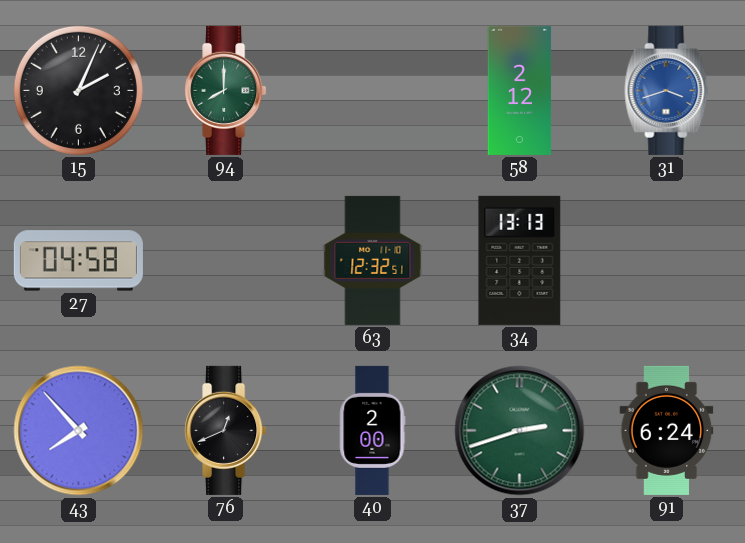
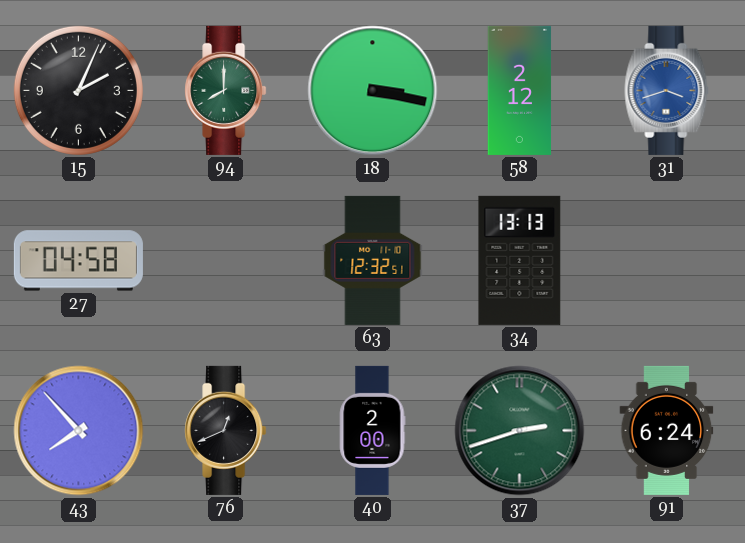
18: none -> 3:17 (373, 91)
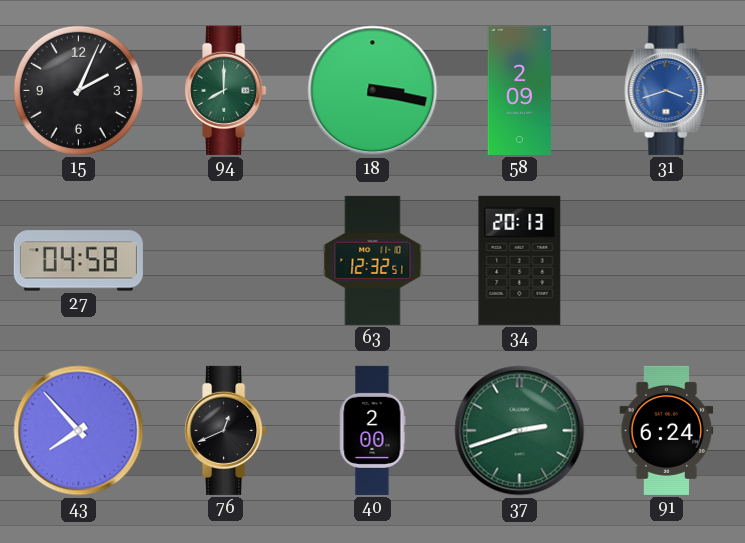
58: 2:12 -> 2:09 (520, 90)
34: 13:13 -> 20:13 (520, 260)
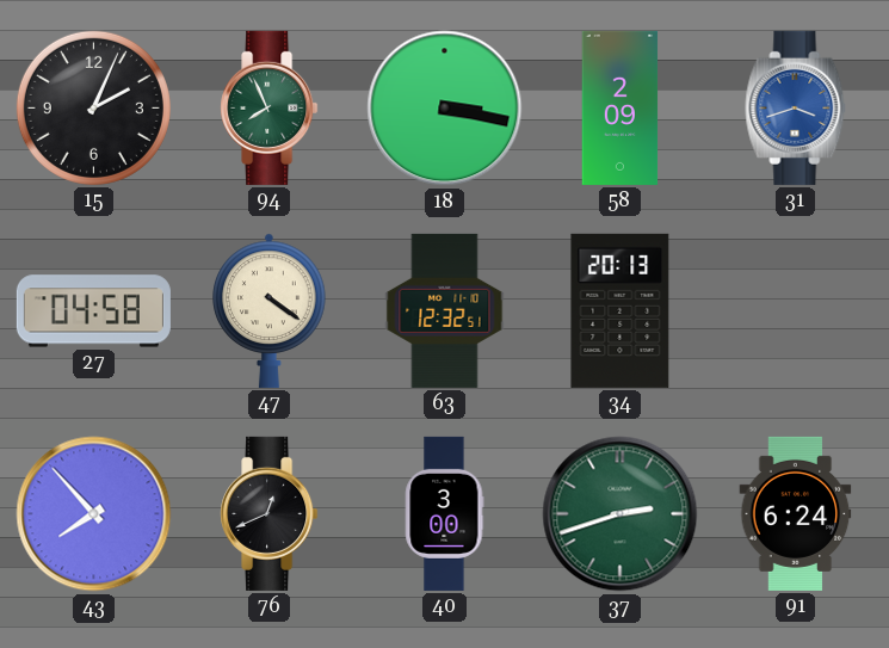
94: 8:00 -> 7:56 (270, 107)
47: none -> 4:21 (270, 310)
40: 2:00 -> 3:00 (445, 513)
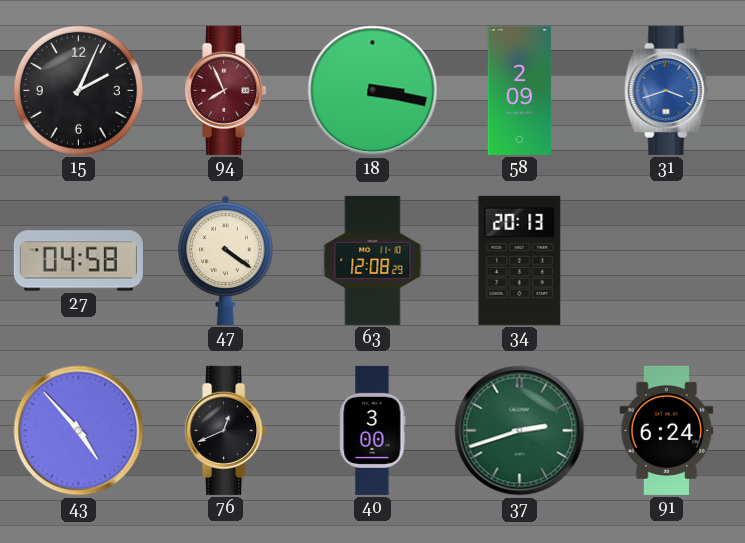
94 dial: green -> burgundy (226, 90)
63: 12:32 -> 12:08 (373, 260)
43: 7:53 -> 4:53 (79, 431)
